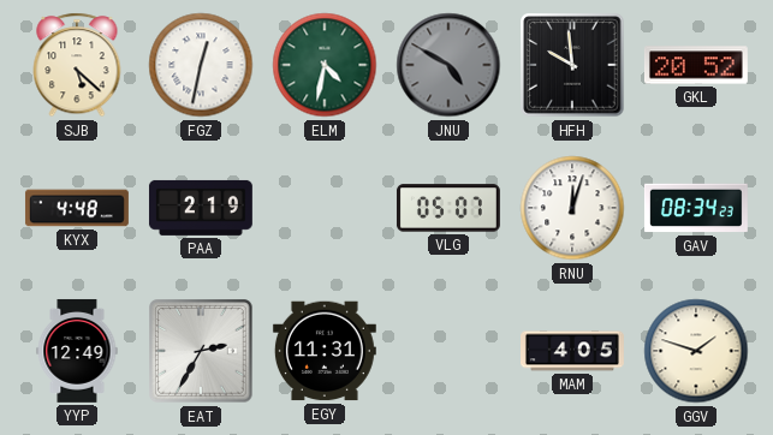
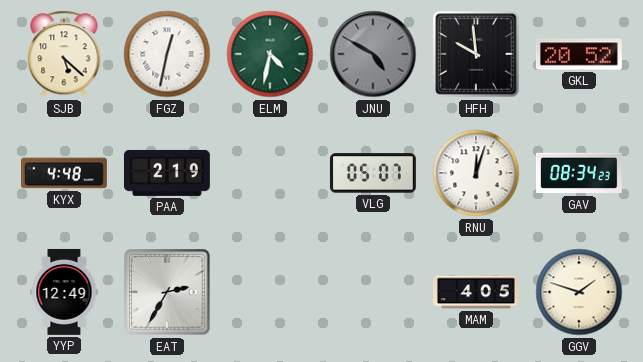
EGY: 11:31 -> none (325, 351)
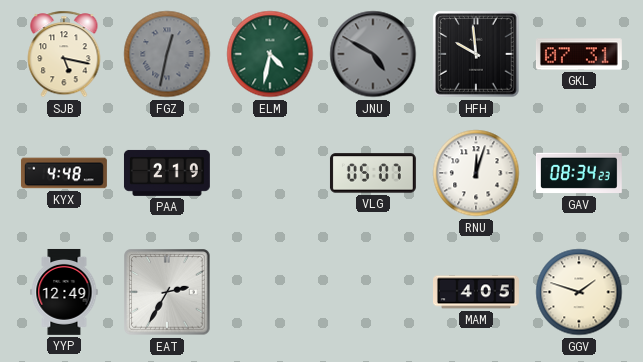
SJB: 5:22 -> 5:17 (64, 54)
FGZ dial: white -> grey (167, 54)
GKL: 20:52 -> 07:31 (579, 54)
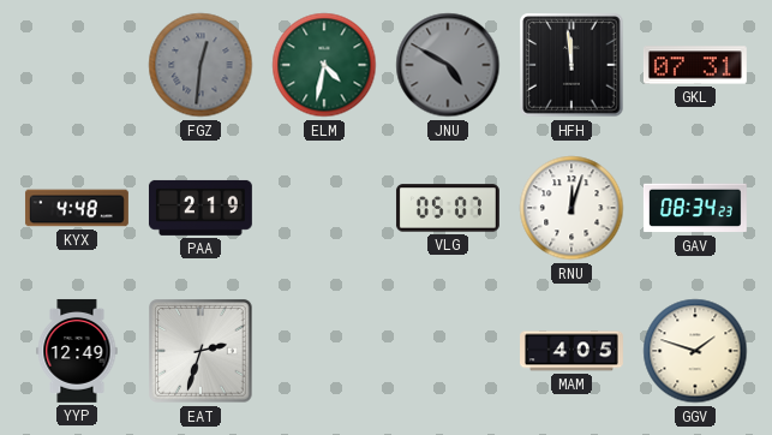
SJB: 5:17 -> none (64, 54)
FGZ: 12:32 -> 12:31 (201, 65)
HFH: 9:59 -> 11:59 (571, 65)
EAT: 2:35 -> 2:33 (201, 351)
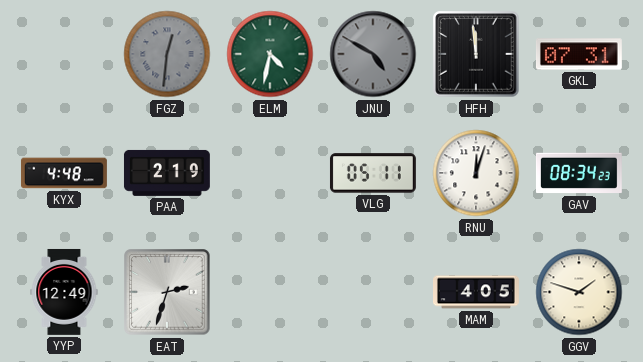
VLG: 05:07 -> 05:11 (373, 173)
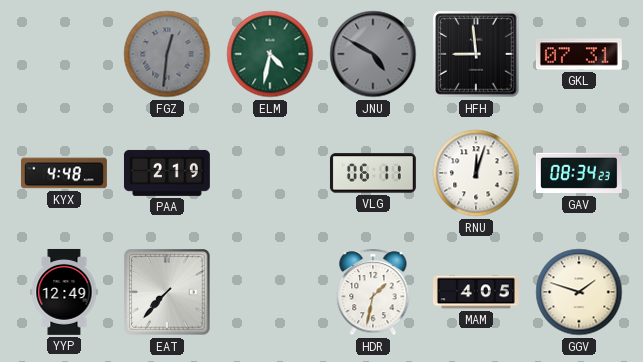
HFH: 11:59 -> 8:59 (476, 54)
VLG: 05:11 -> 06:11 (373, 173)
EAT: 2:33 -> 7:37 (167, 292)
HDR: none -> 1:32 (373, 292)
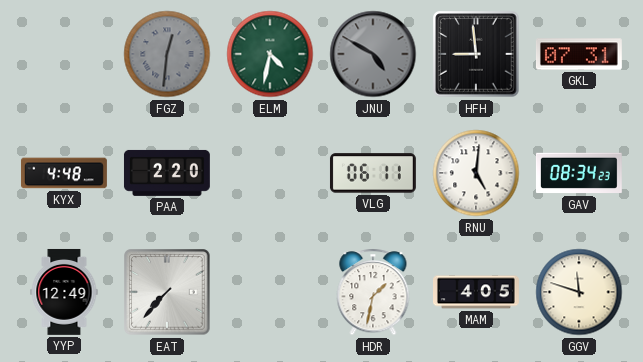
PAA: 2:19 -> 2:20 (167, 173)
RNU: 12:03 -> 5:01 (476, 173)
GGV: 1:48 -> 11:48 (579, 292)
